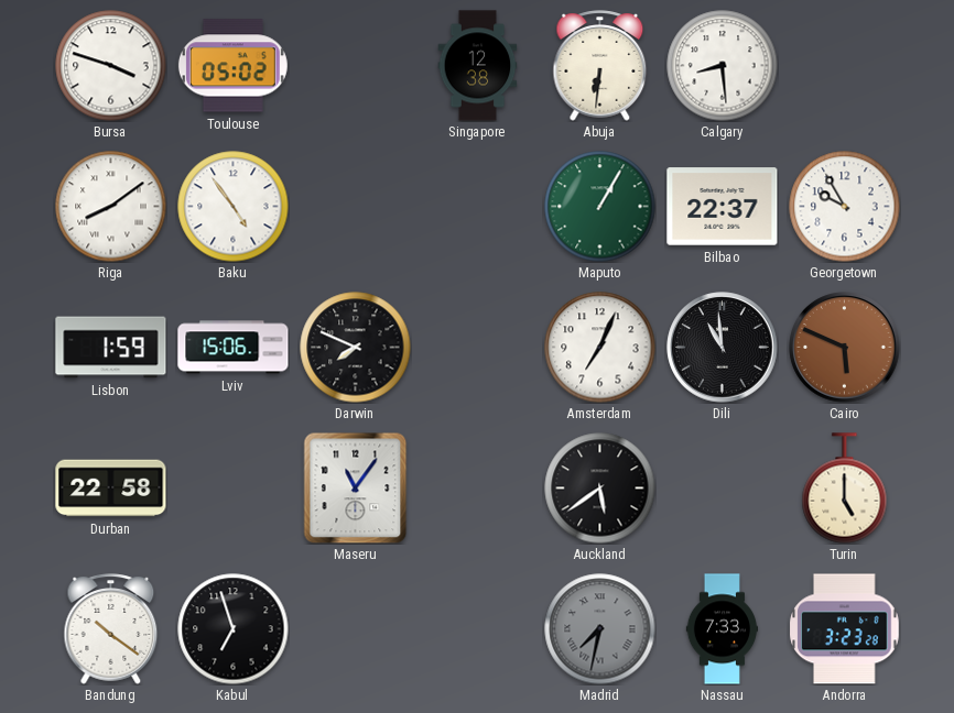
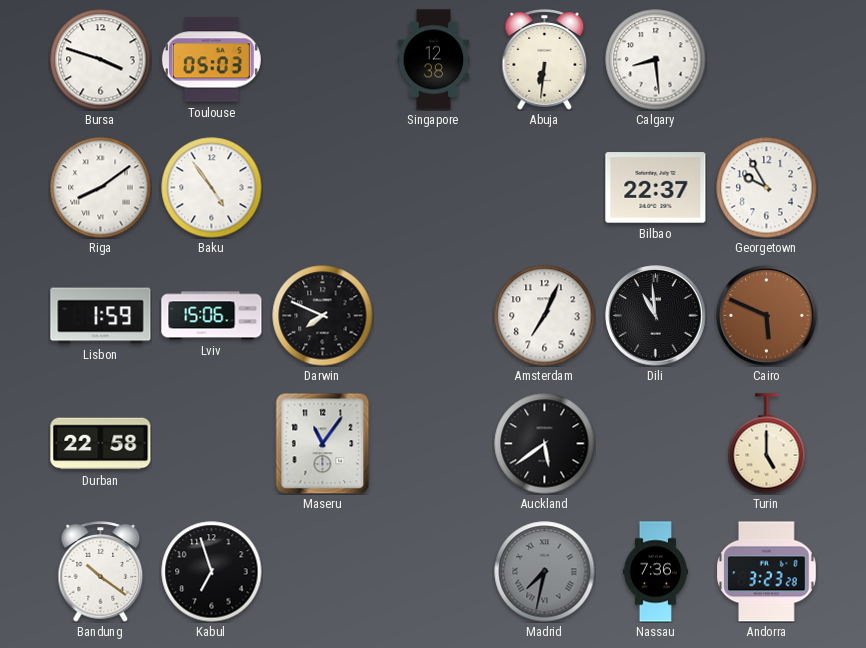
Toulouse: 05:02 -> 05:03 (211, 60)
Maputo: 1:05 -> none (600, 207)
Nassau: 7:33 -> 7:36 (655, 572)
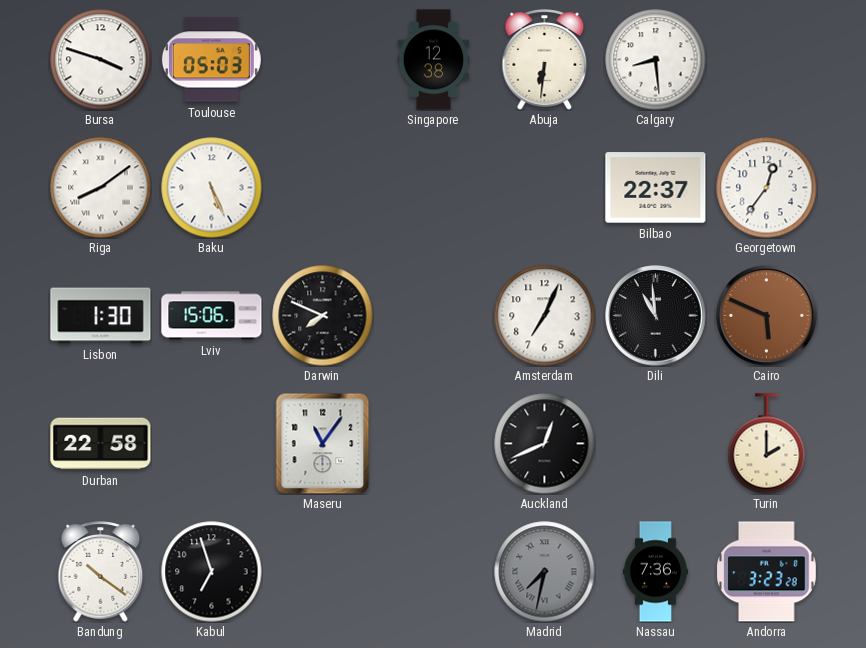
Baku: 4:54 -> 5:26 (212, 188)
Georgetown: 9:55 -> 12:36 (767, 188)
Lisbon: 1:59 -> 1:30 (101, 316)
Auckland: 5:39 -> 12:41 (545, 444)
Turin: 5:00 -> 2:00 (767, 444)
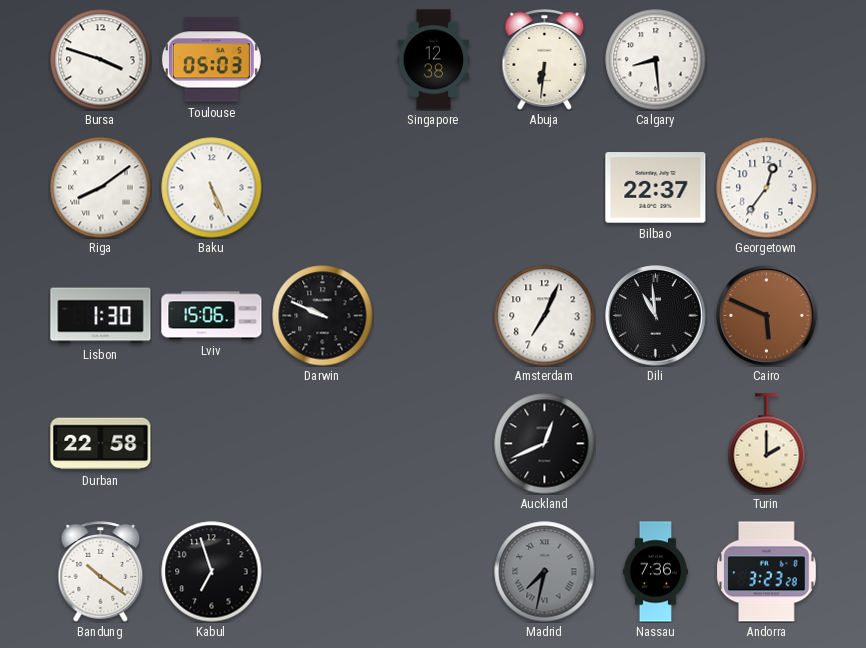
Darwin: 7:49 -> 9:49 (323, 316)
Maseru: 11:06 -> none (323, 443)
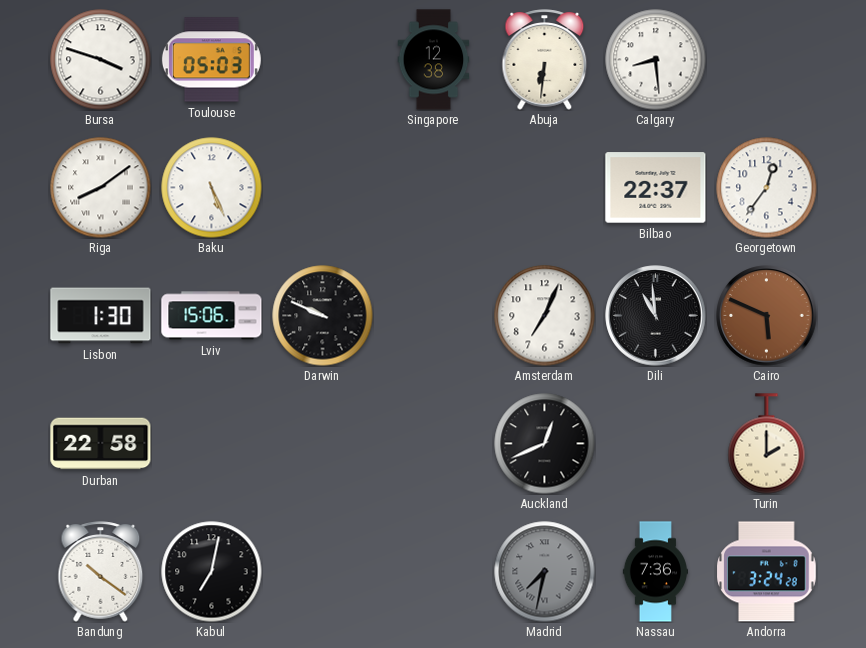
Kabul: 6:57 -> 7:02 (212, 572)
Andorra: 3:23 -> 3:24 (767, 572)
